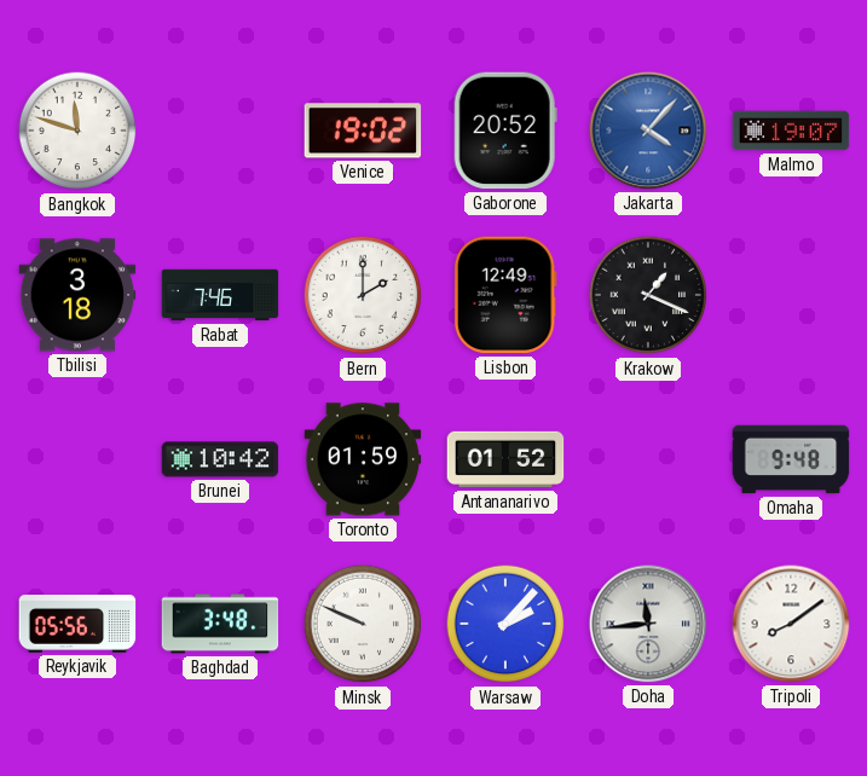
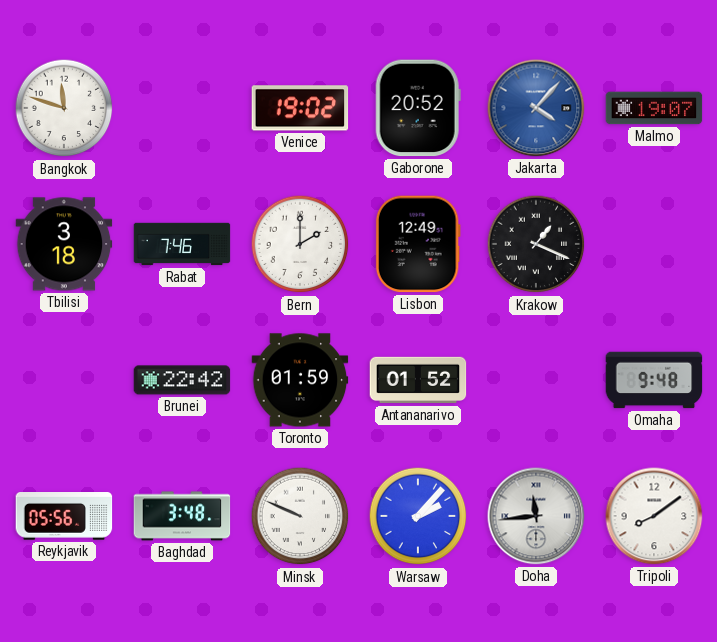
Brunei: 10:42 -> 22:42 (182, 380)
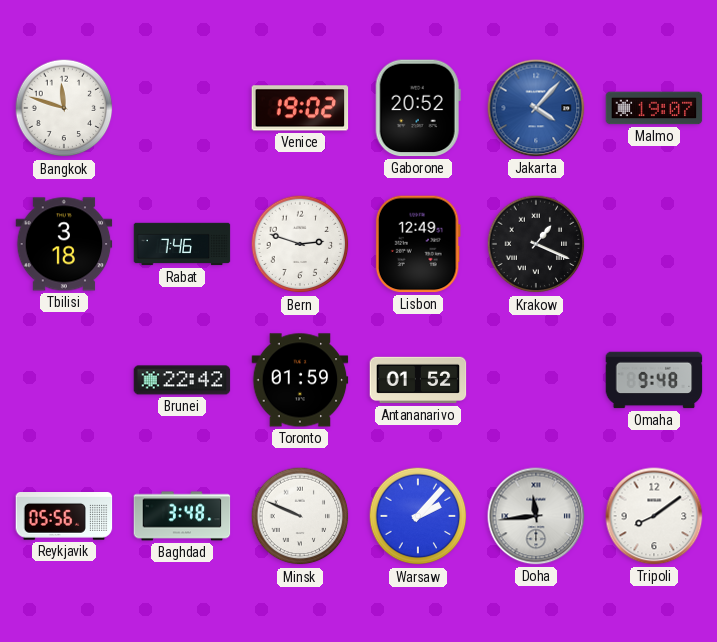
Bern: 2:00 -> 2:48 (300, 244)
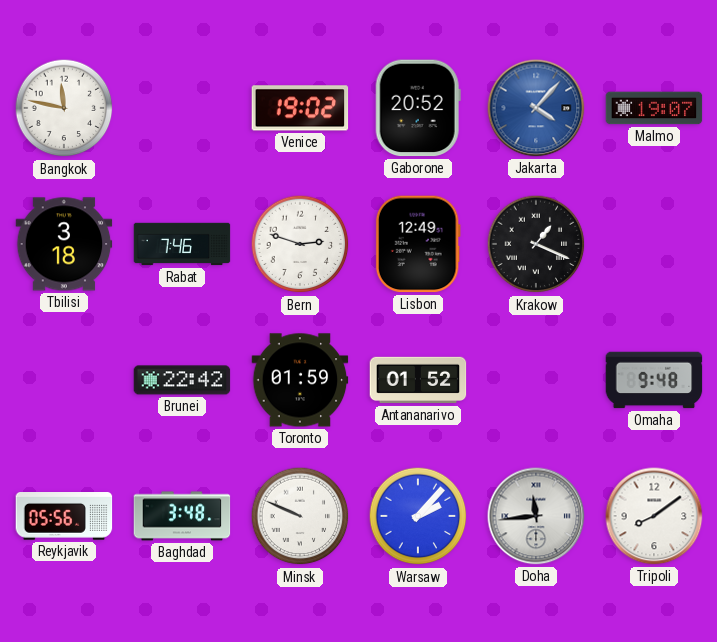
Bangkok: 11:48 -> 11:47 (64, 108)
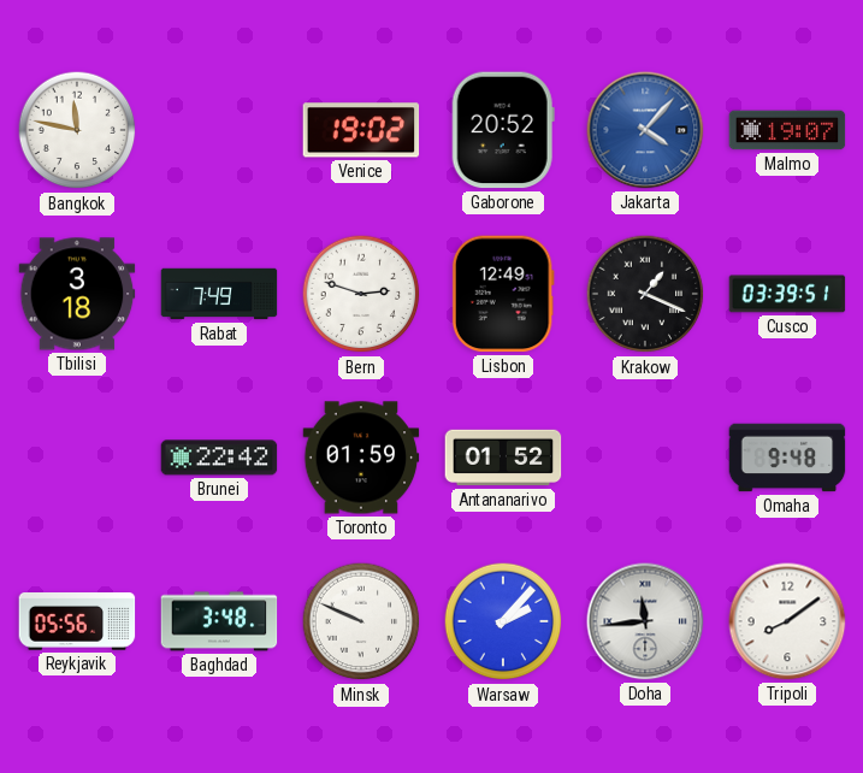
Rabat: 7:46 -> 7:49 (219, 294)
Cusco: none -> 03:39 (787, 294)
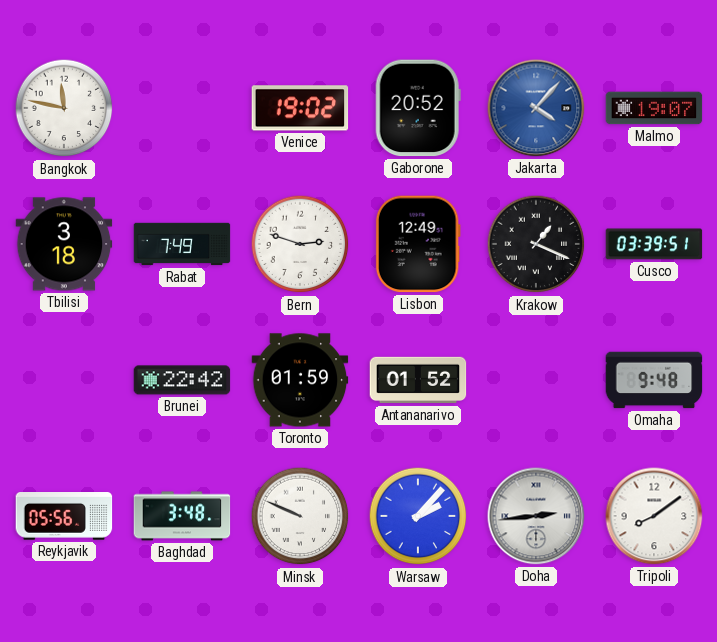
Doha: 11:44 -> 2:44 (536, 516)
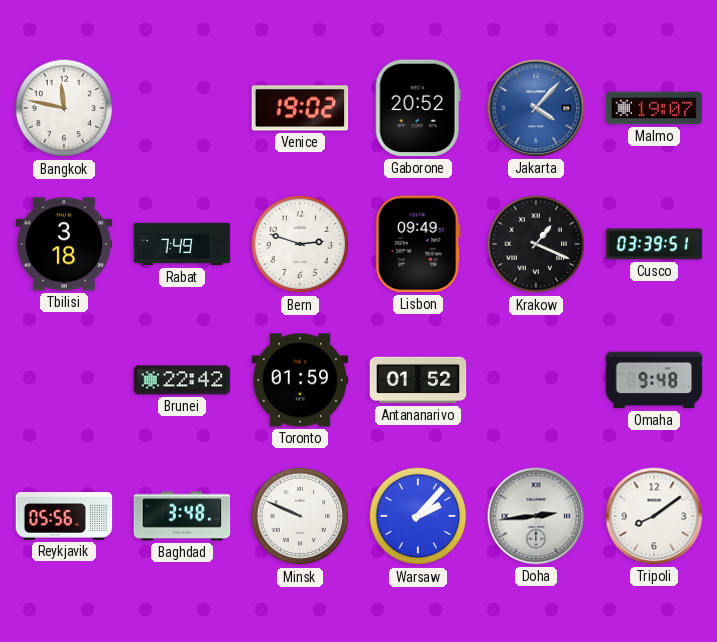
Lisbon: 12:49 -> 09:49 (418, 244)
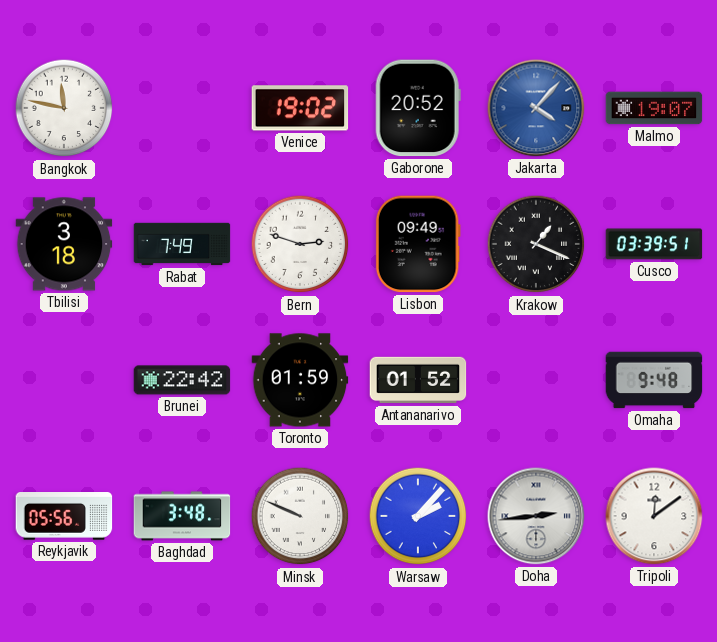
Tripoli: 8:09 -> 12:09 (654, 516)
